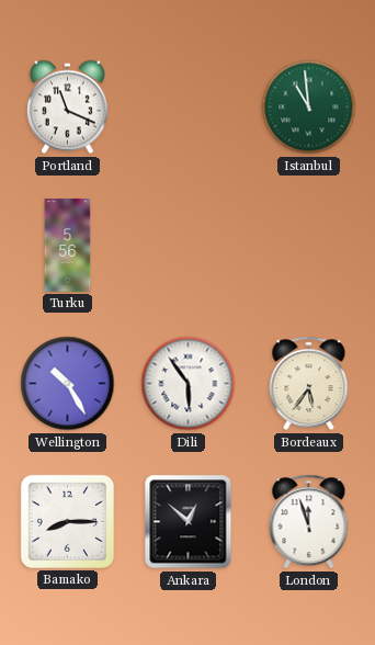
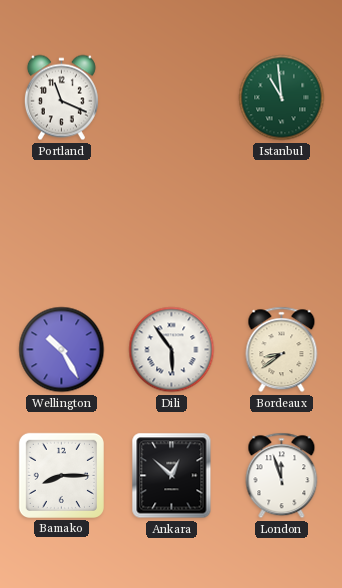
Turku: 5:56 -> none (68, 246)
Bordeaux: 5:36 -> 8:39 (282, 350)
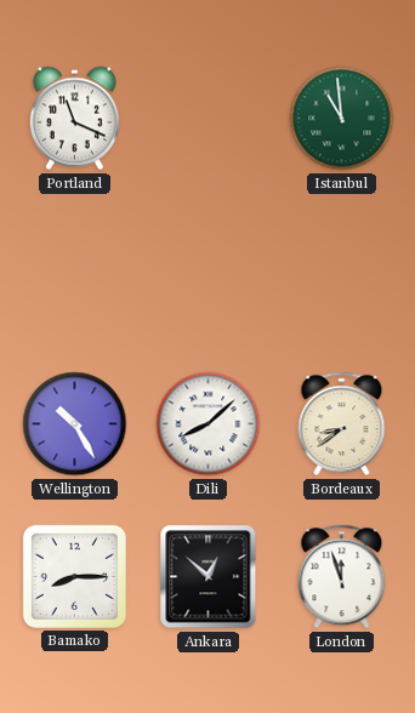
Dili: 5:54 -> 8:08 (209, 424)
